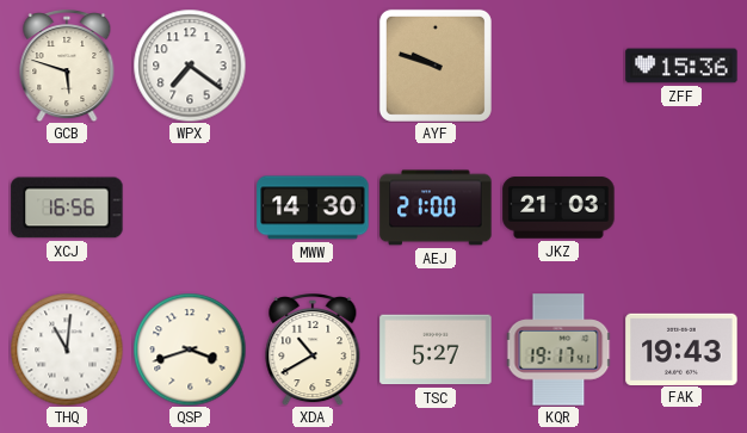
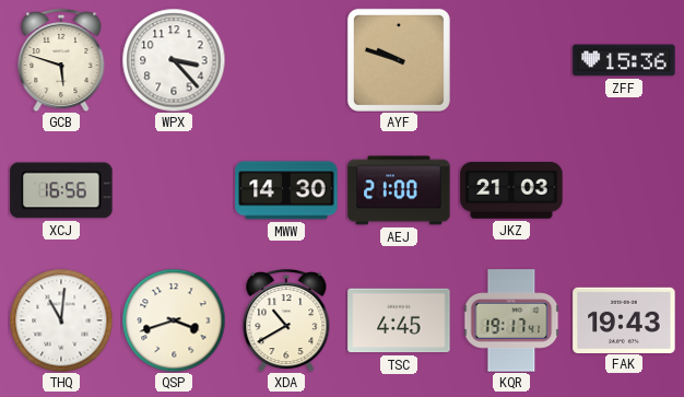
WPX: 7:21 -> 3:23 (174, 60)
TSC: 5:27 -> 4:45 (399, 320)
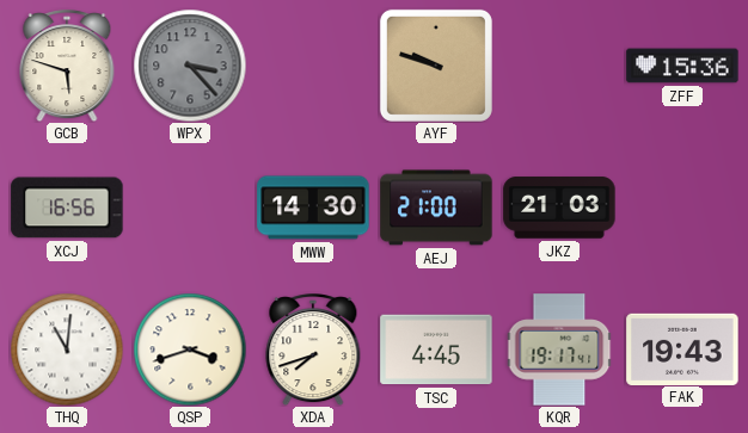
WPX dial: white -> grey (190, 66)
XDA: 10:40 -> 7:42 (313, 350)
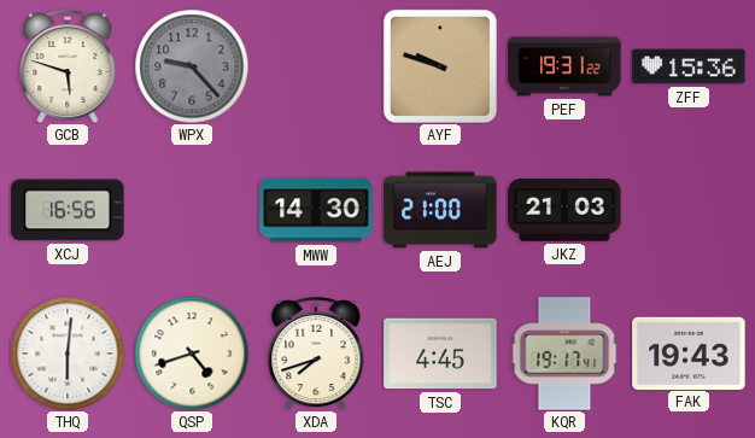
WPX: 3:23 -> 9:23 (192, 66)
PEF: none -> 19:31 (564, 66)
THQ: 11:01 -> 6:01 (68, 354)
QSP: 3:42 -> 4:42 (192, 354)
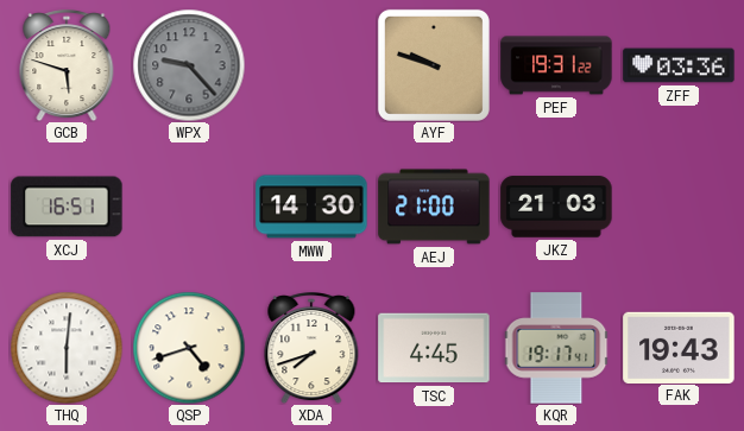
ZFF: 15:36 -> 03:36 (679, 65)
XCJ: 16:56 -> 16:51 (67, 207)
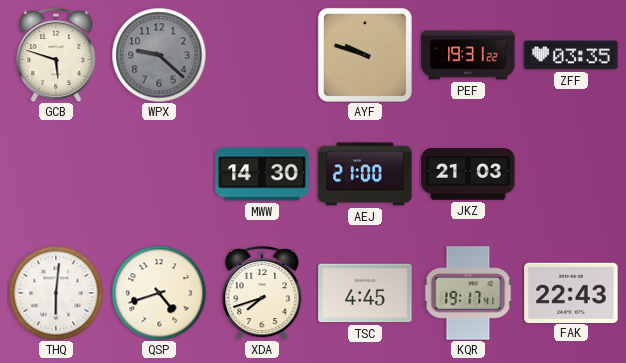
WPX: 9:23 -> 9:22 (159, 55)
ZFF: 03:36 -> 03:35 (571, 55)
XCJ: 16:51 -> none (67, 207)
FAK: 19:43 -> 22:43 (571, 292)
